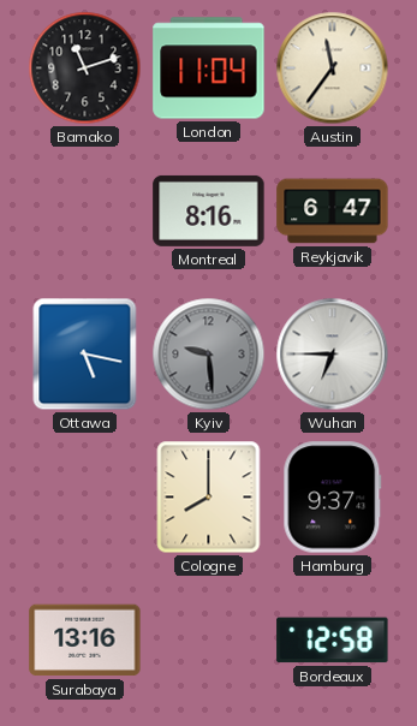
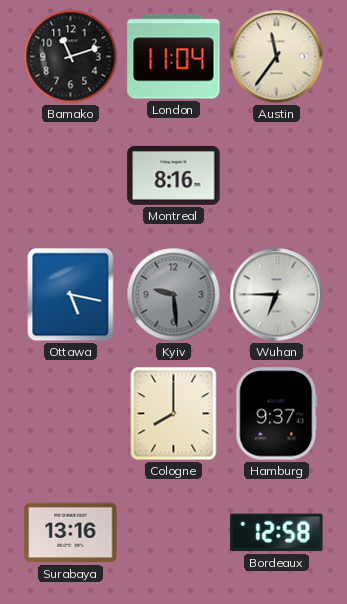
Reykjavik: 6:47 -> none (333, 212)
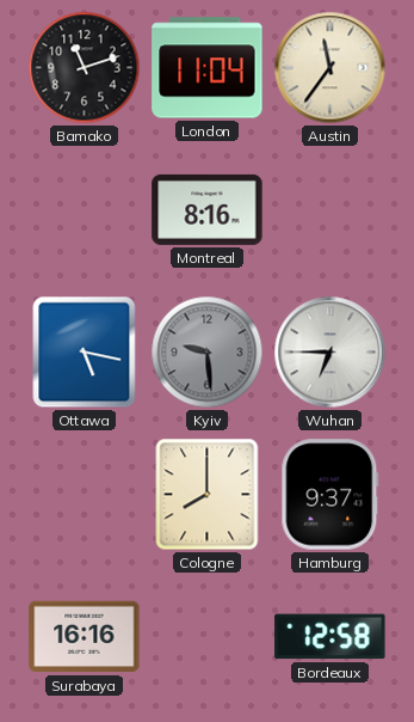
Surabaya: 13:16 -> 16:16 (85, 637)
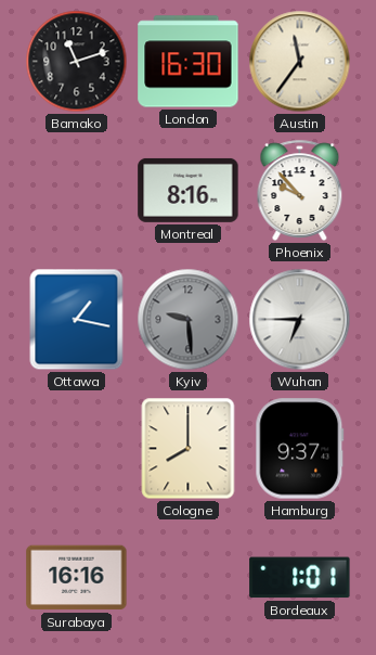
London: 11:04 -> 16:30 (189, 62)
Phoenix: none -> 9:53 (300, 190)
Ottawa: 5:17 -> 1:17 (77, 320)
Bordeaux: 12:58 -> 1:01 (300, 578)
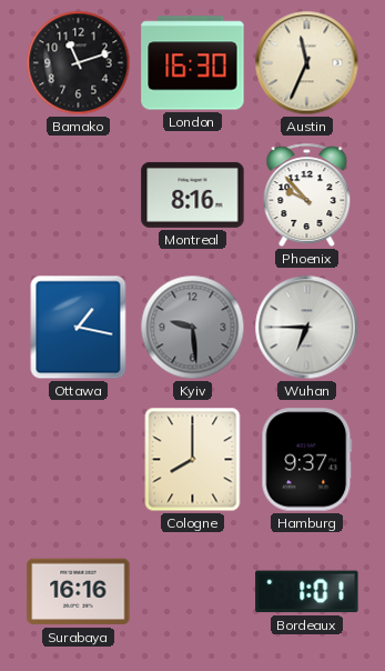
Austin: 11:36 -> 11:34 (307, 63)
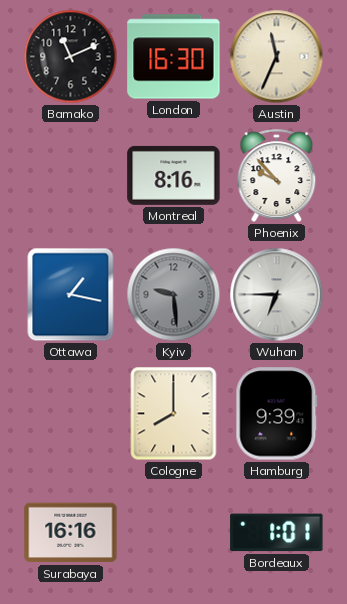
Bamako: 11:12 -> 11:11 (71, 57)
Hamburg: 9:37 -> 9:39 (277, 414)
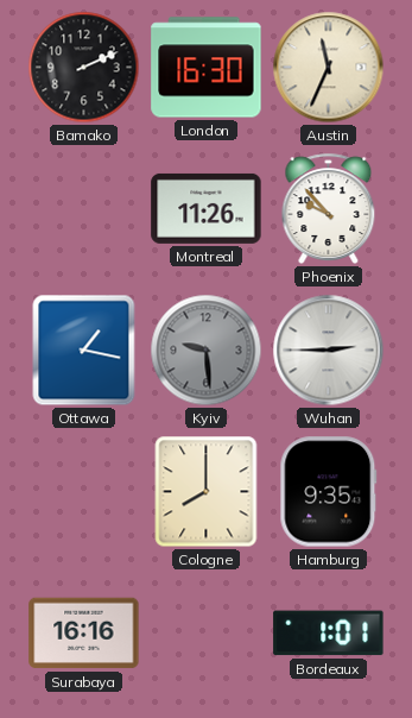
Bamako: 11:11 -> 2:11 (84, 68)
Montreal: 8:16 -> 11:26 (207, 208)
Wuhan: 6:45 -> 2:45 (329, 351)
Hamburg: 9:39 -> 9:35 (329, 492)
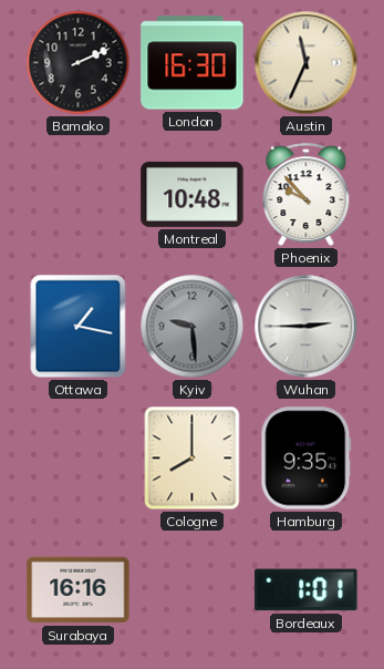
Montreal: 11:26 -> 10:48 (193, 194)
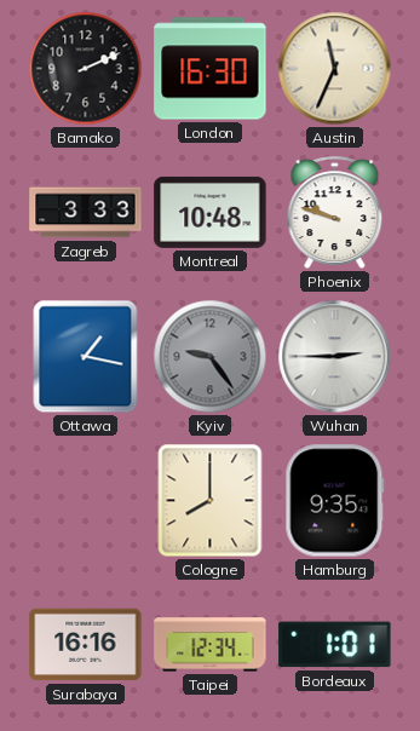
Zagreb: none -> 3:33 (86, 213)
Phoenix: 9:53 -> 9:48 (335, 212)
Kyiv: 9:29 -> 9:24 (211, 357)
Taipei: none -> 12:34 (211, 645)
